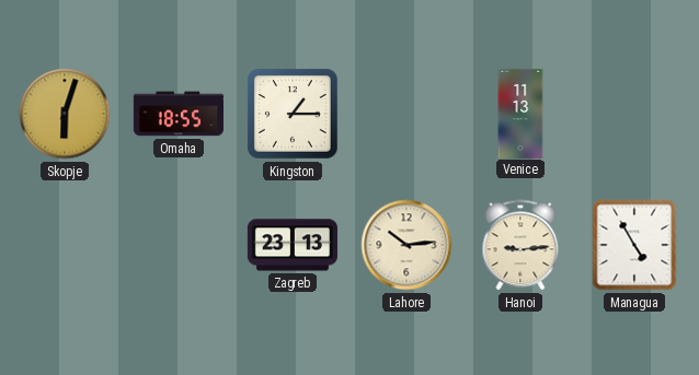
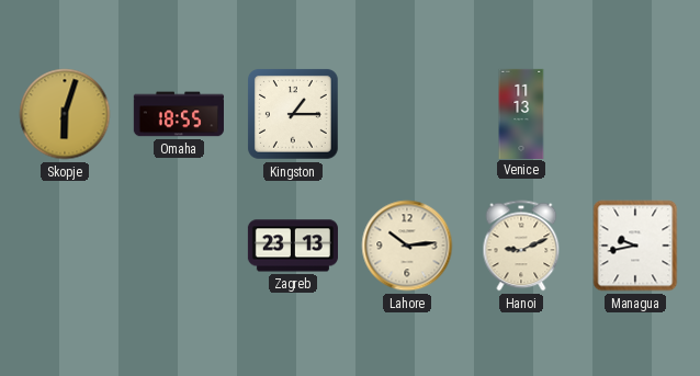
Hanoi: 9:14 -> 9:11 (521, 246)
Managua: 4:55 -> 9:43 (635, 246)
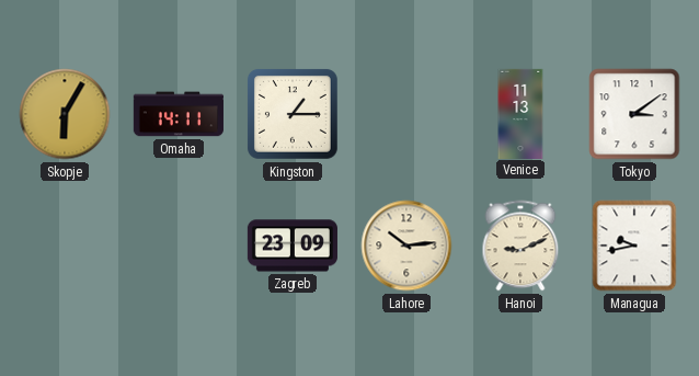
Skopje: 6:03 -> 6:05 (65, 114)
Omaha: 18:55 -> 14:11 (179, 114)
Tokyo: none -> 3:09 (634, 114)
Zagreb: 23:13 -> 23:09 (293, 246)
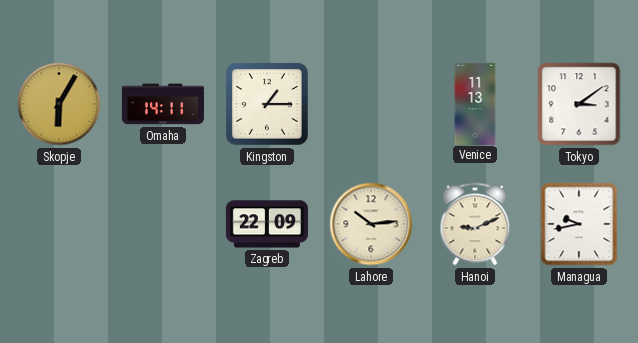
Zagreb: 23:09 -> 22:09 (267, 224)
